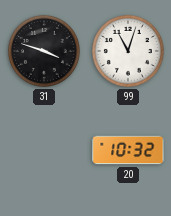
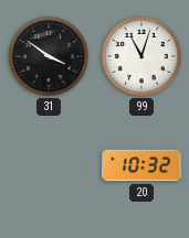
31: 3:48 -> 3:51 (49, 56)
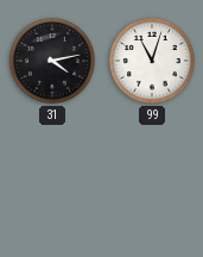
31: 3:51 -> 4:13 (52, 61)
20: 10:32 -> none (141, 165)
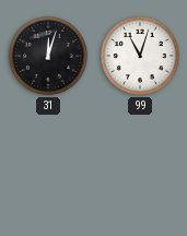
31: 4:13 -> 12:03 (48, 56)
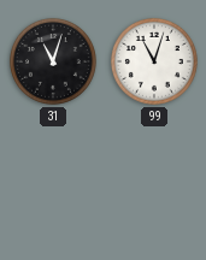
31: 12:03 -> 11:03 (53, 61)
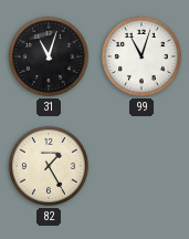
82: none -> 1:25 (49, 166)
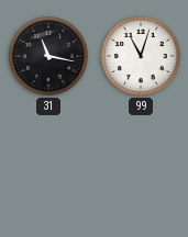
31: 11:03 -> 11:17 (48, 56)
82: 1:25 -> none (49, 166)
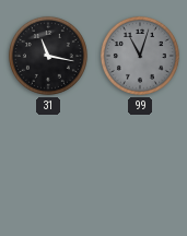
99 dial: white -> grey (140, 56)
